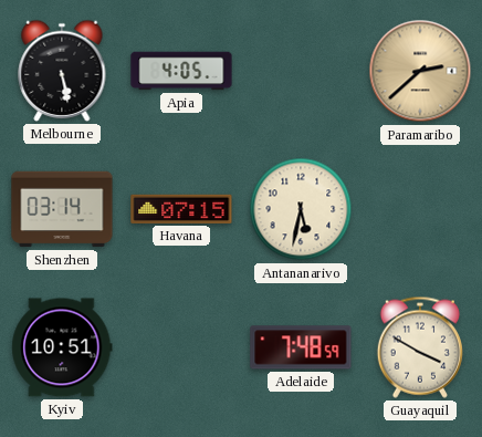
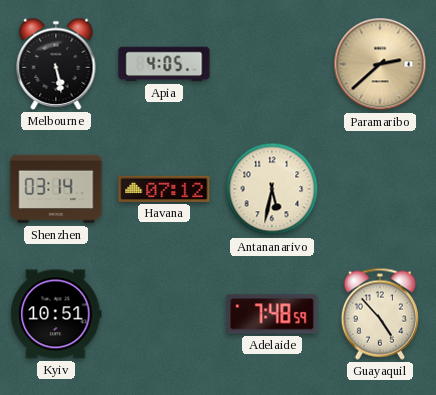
Havana: 07:15 -> 07:12 (164, 189)
Guayaquil: 3:50 -> 4:53 (380, 314)
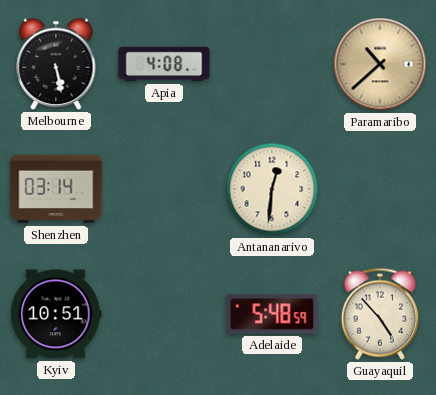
Apia: 4:05 -> 4:08 (164, 64)
Paramaribo: 2:38 -> 10:38 (380, 64)
Havana: 07:12 -> none (164, 189)
Antananarivo: 5:32 -> 12:31 (272, 189)
Adelaide: 7:48 -> 5:48 (272, 314)
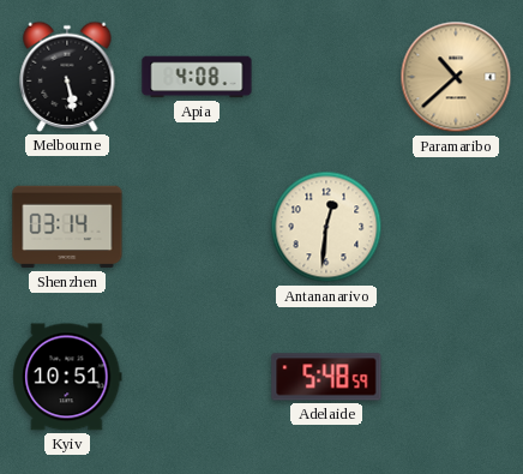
Guayaquil: 4:53 -> none (380, 314)
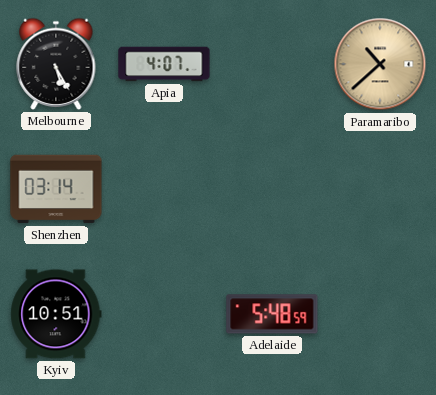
Melbourne: 5:28 -> 5:25 (56, 64)
Apia: 4:08 -> 4:07 (164, 64)
Antananarivo: 12:31 -> none (326, 227)
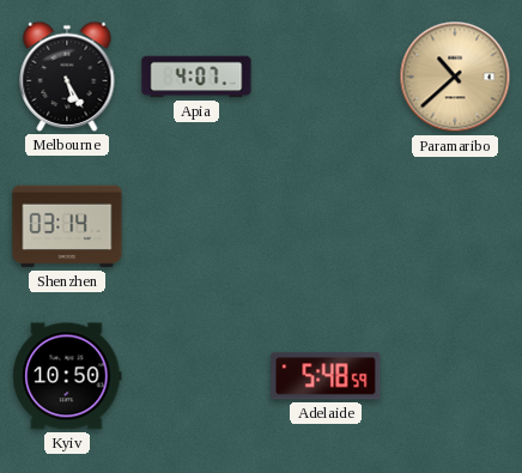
Kyiv: 10:51 -> 10:50 (67, 376)
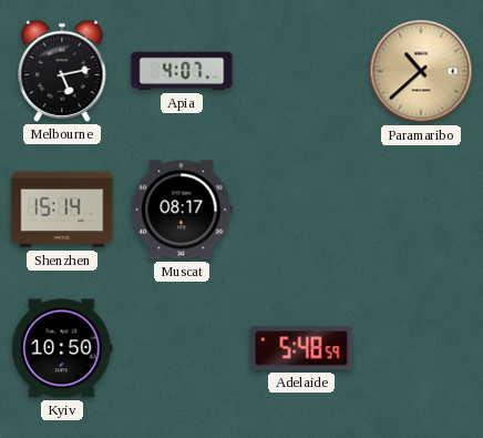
Melbourne: 5:25 -> 5:13 (62, 71)
Shenzhen: 03:14 -> 15:14 (62, 210)
Muscat: none -> 08:17 (182, 210)
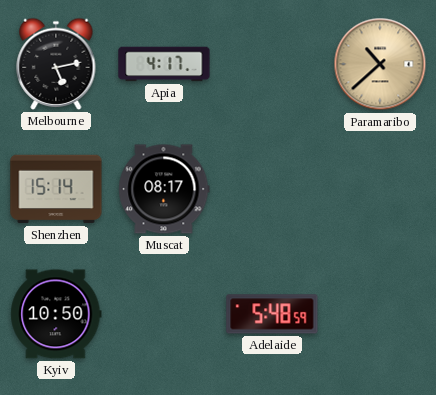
Apia: 4:07 -> 4:17 (164, 64)
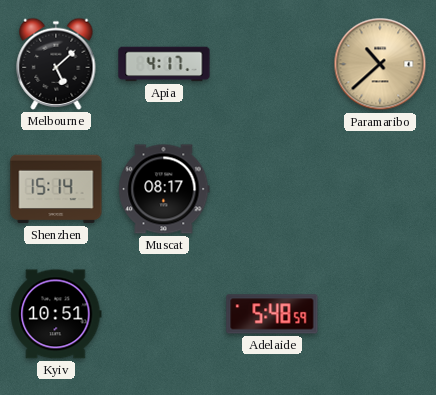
Melbourne: 5:13 -> 5:08 (56, 64)
Kyiv: 10:50 -> 10:51 (56, 314)
